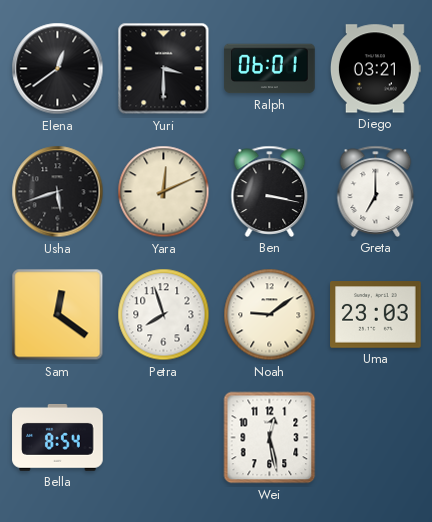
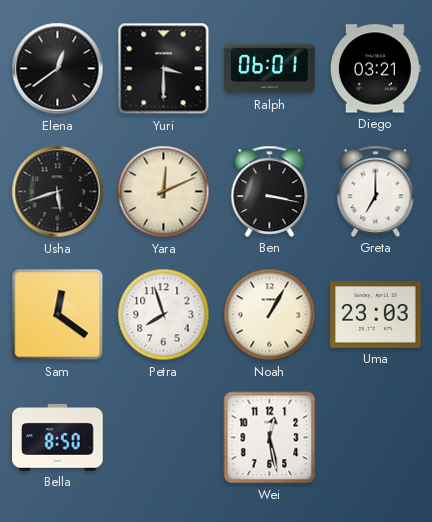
Noah: 9:09 -> 1:05 (270, 315)
Bella: 8:54 -> 8:50 (58, 437)
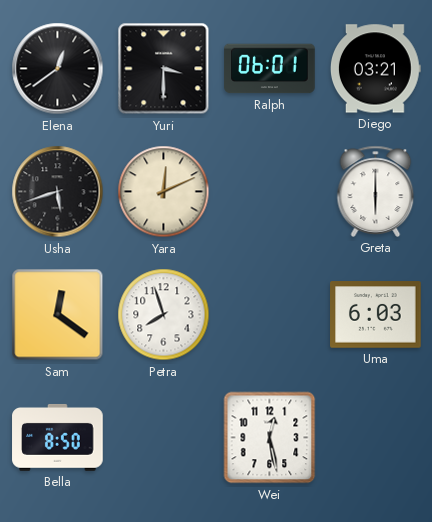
Ben: 3:17 -> none (270, 191)
Greta: 7:00 -> 6:00 (376, 191)
Noah: 1:05 -> none (270, 315)
Uma: 23:03 -> 6:03 (376, 315)
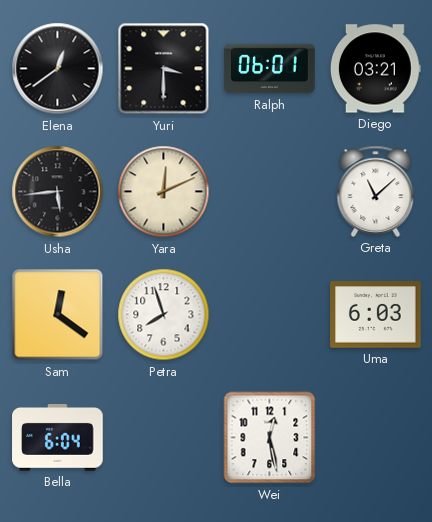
Usha: 5:42 -> 5:44 (58, 192)
Greta: 6:00 -> 11:08 (376, 191)
Bella: 8:50 -> 6:04 (58, 437)
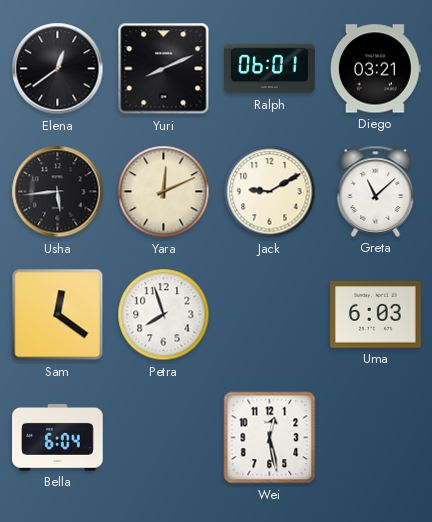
Yuri: 3:30 -> 8:11 (164, 69)
Jack: none -> 9:10 (270, 192)
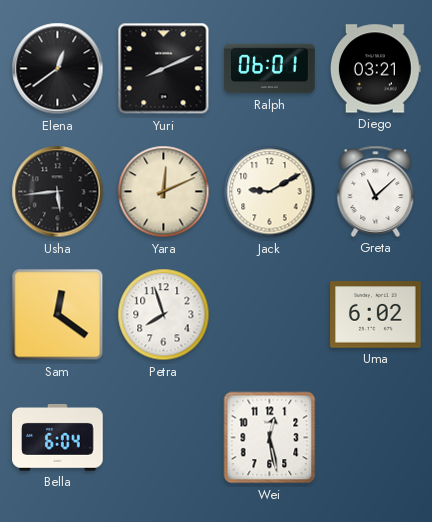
Uma: 6:03 -> 6:02 (376, 315)
